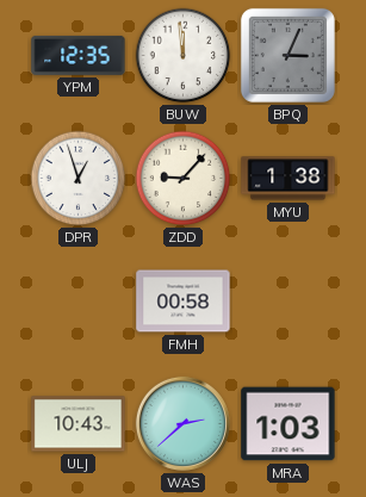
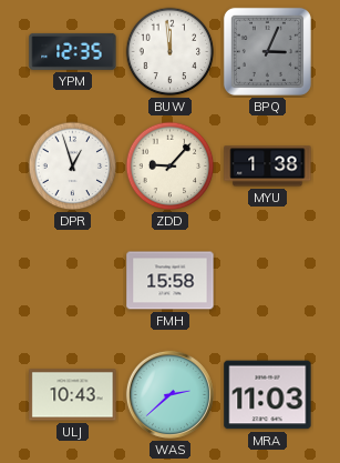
FMH: 00:58 -> 15:58 (171, 281)
MRA: 1:03 -> 11:03 (268, 395)
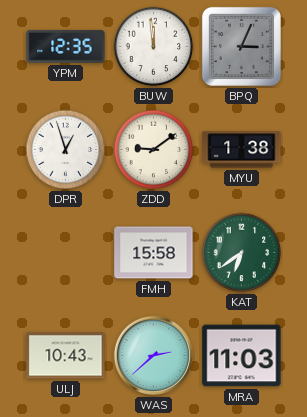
ZDD: 9:07 -> 9:09 (154, 150)
KAT: none -> 6:39 (242, 253)
